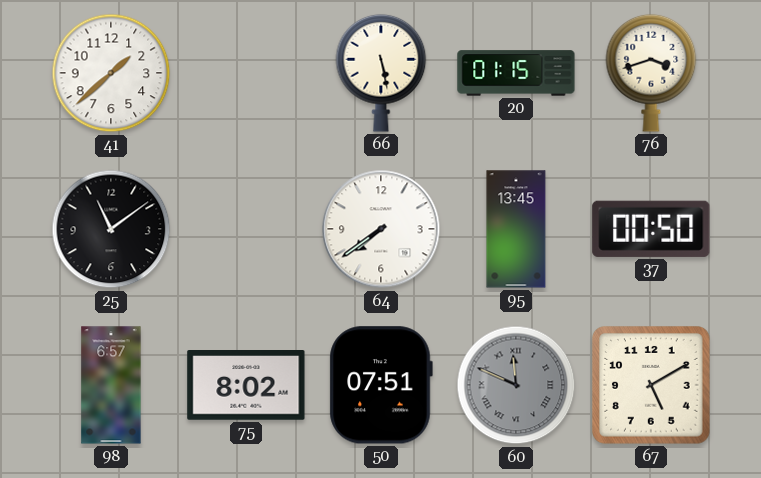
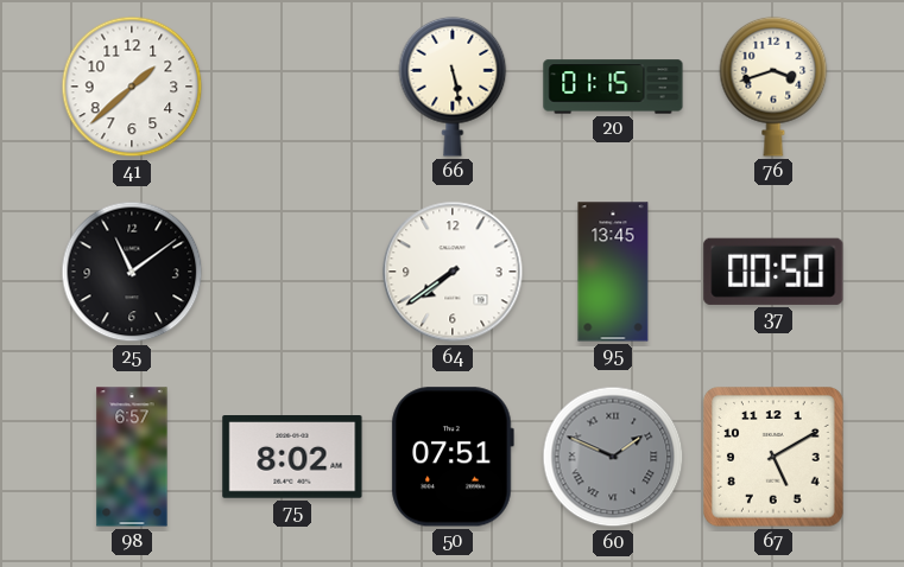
60: 11:49 -> 1:49 (613, 457)
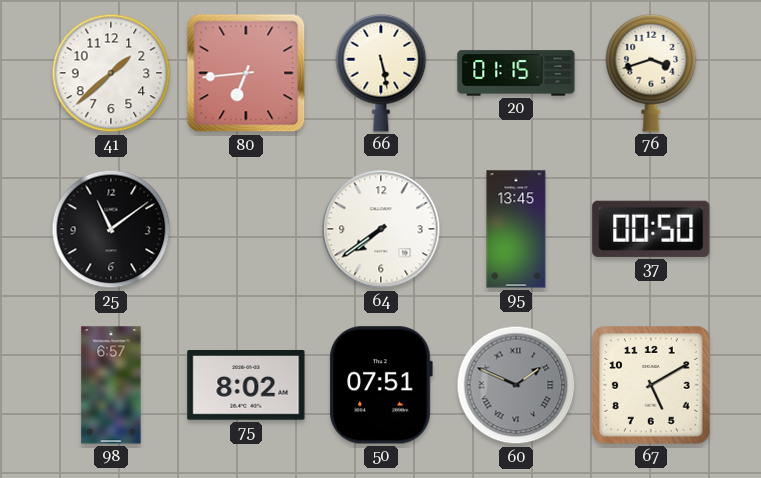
80: none -> 6:44 (246, 73)
